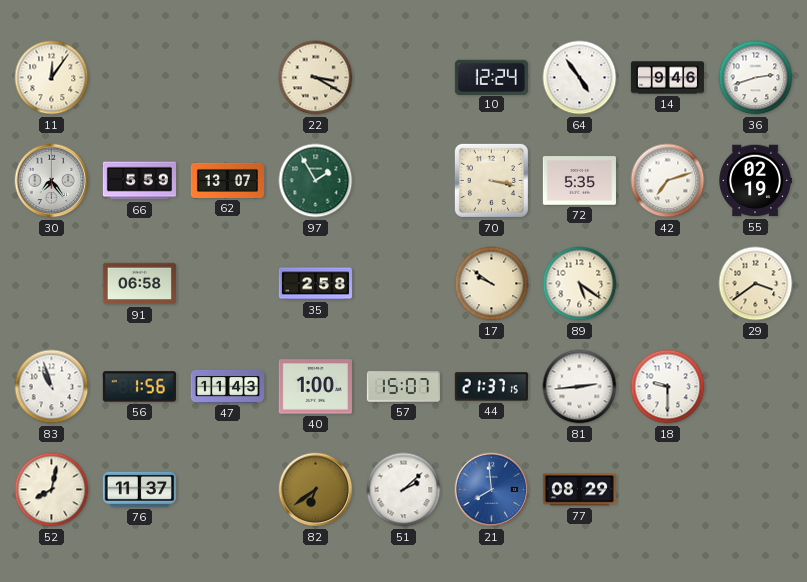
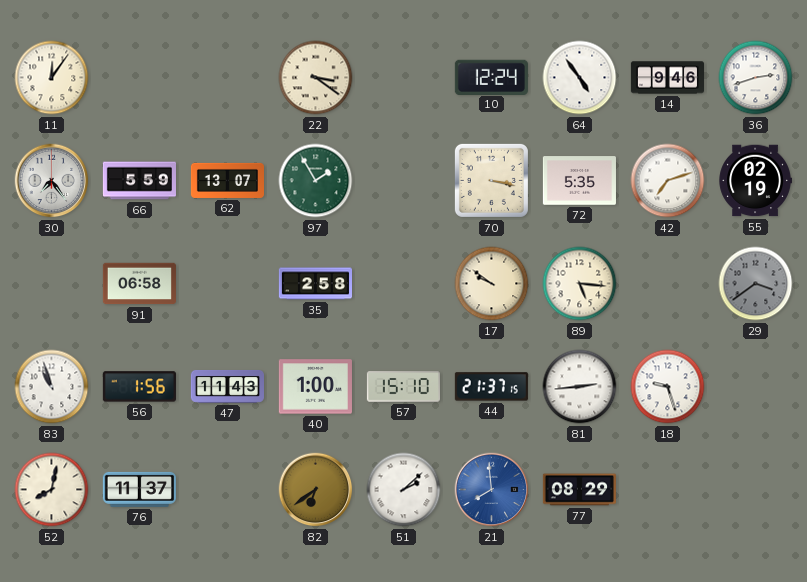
22: 3:20 -> 3:21 (316, 78)
89: 5:21 -> 5:16 (580, 284)
29 dial: cream -> grey (756, 284)
57: 15:07 -> 15:10 (403, 387)
18: 9:30 -> 9:27 (668, 387)
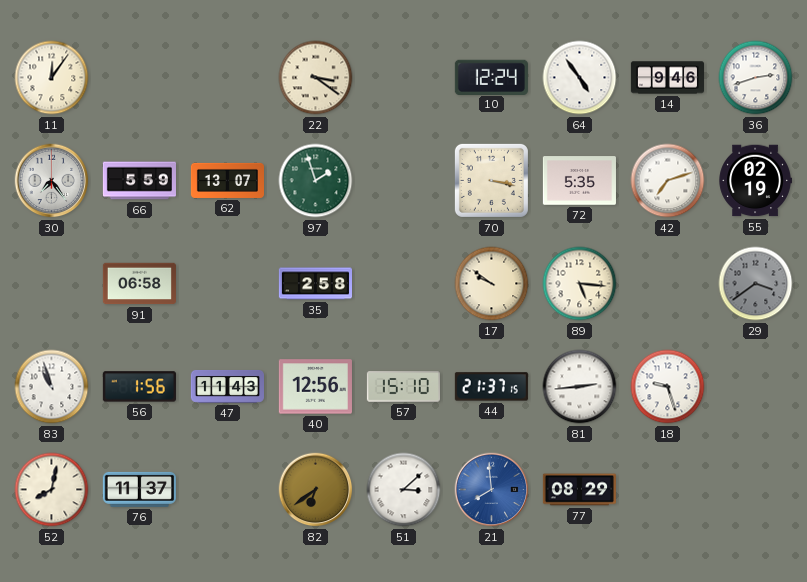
97: 1:55 -> 1:57 (316, 181)
40: 1:00 -> 12:56 (315, 387)
51: 2:08 -> 3:08 (404, 490)
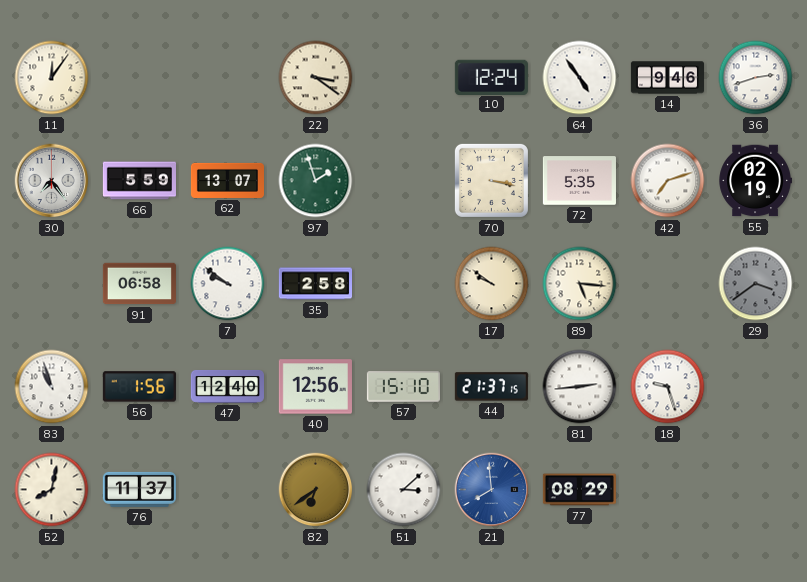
7: none -> 9:51 (228, 284)
47: 11:43 -> 12:40 (227, 386)
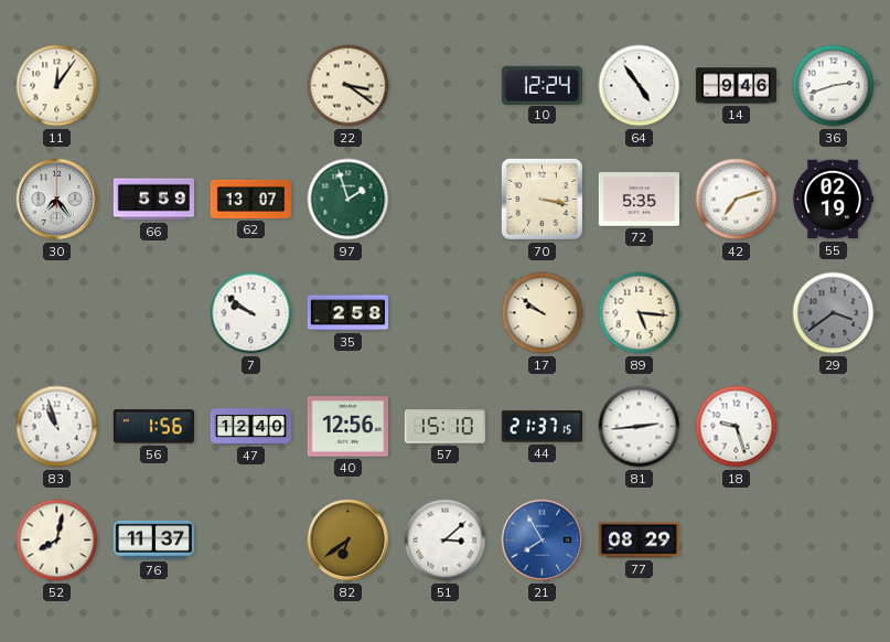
91: 06:58 -> none (139, 284)
21: 7:59 -> 7:55 (543, 541)
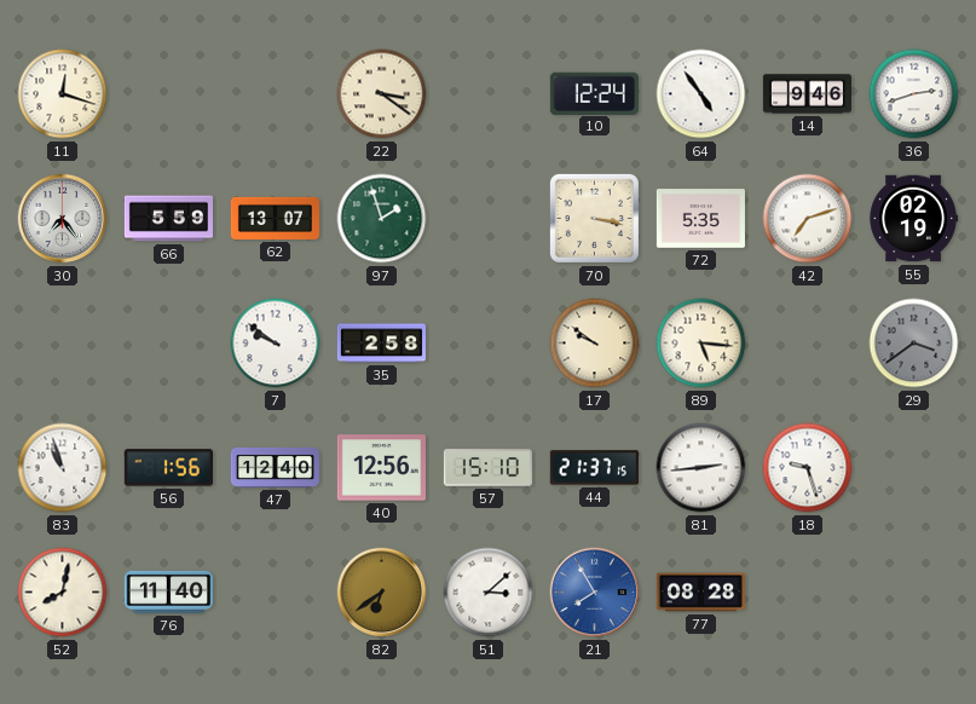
11: 12:06 -> 12:18 (63, 94)
76: 11:37 -> 11:40 (168, 592)
77: 08:29 -> 08:28 (700, 593)
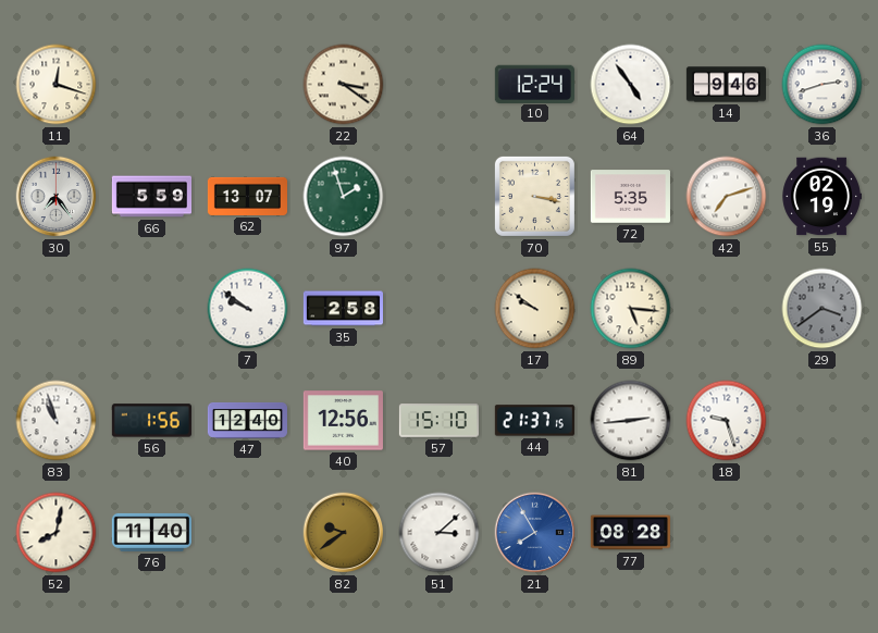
82: 6:39 -> 9:39 (344, 533)
